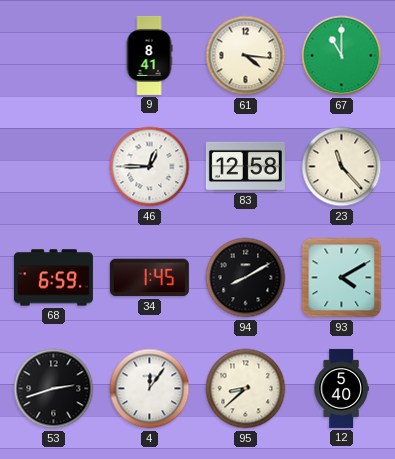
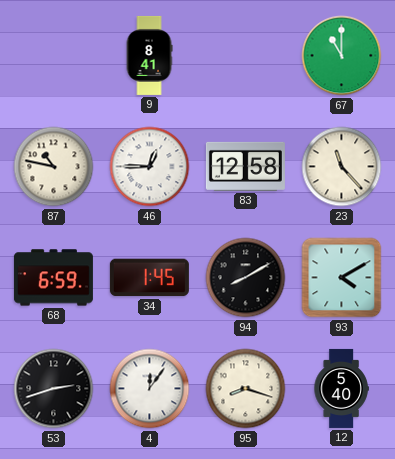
61: 4:16 -> none (246, 56)
87: none -> 10:47 (54, 167)
95: 8:38 -> 8:18 (246, 389)
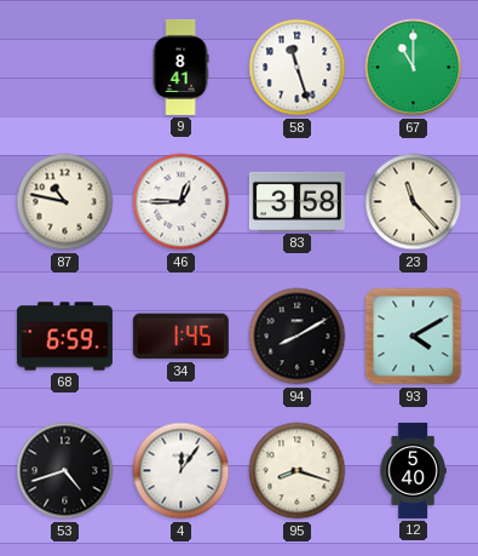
58: none -> 11:27 (298, 68)
83: 12:58 -> 3:58 (296, 201)
53: 2:42 -> 4:42 (65, 471)
